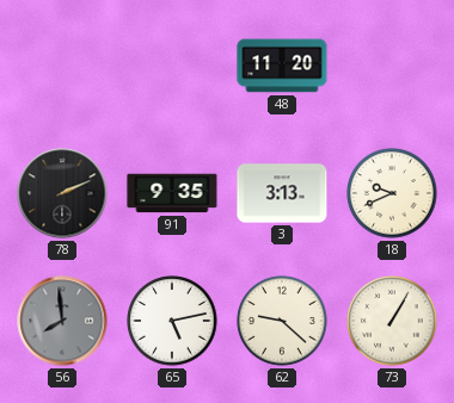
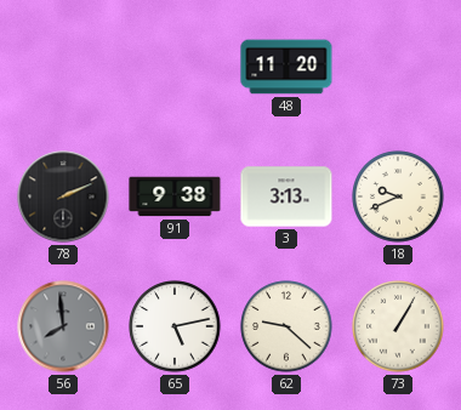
91: 9:35 -> 9:38 (175, 197)
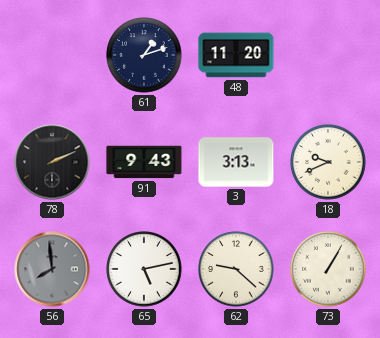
61: none -> 1:12 (144, 55)
91: 9:38 -> 9:43 (144, 162)
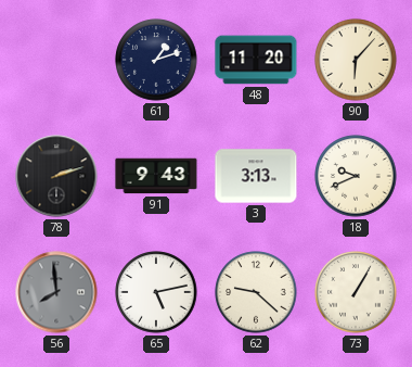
90: none -> 6:07 (356, 60)
78: 2:11 -> 2:12 (56, 176)
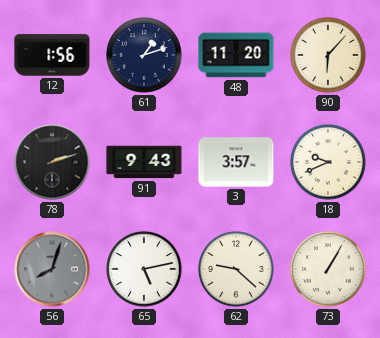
12: none -> 1:56 (52, 55)
3: 3:13 -> 3:57 (236, 162)
56: 7:59 -> 8:03 (52, 269)
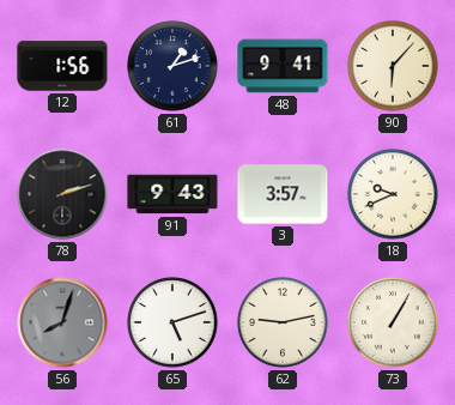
48: 11:20 -> 9:41 (283, 66)
65: 5:13 -> 5:12 (172, 322)
62: 9:22 -> 9:13 (283, 322)
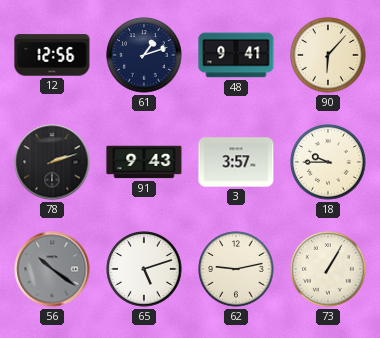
12: 1:56 -> 12:56 (52, 55)
18: 9:41 -> 9:45 (328, 162)
56: 8:03 -> 10:21 (52, 269)
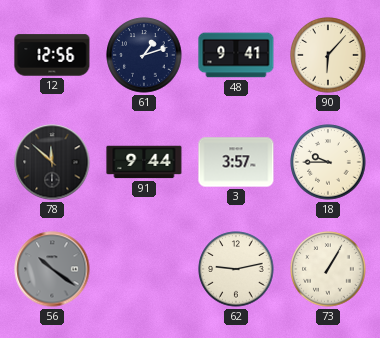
78: 2:12 -> 11:52 (52, 162)
91: 9:43 -> 9:44 (144, 162)
65: 5:12 -> none (144, 269)
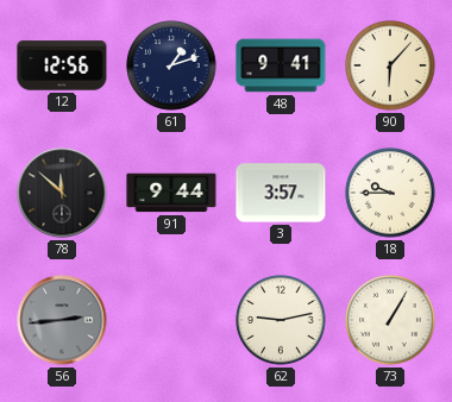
56: 10:21 -> 2:44 (62, 320)
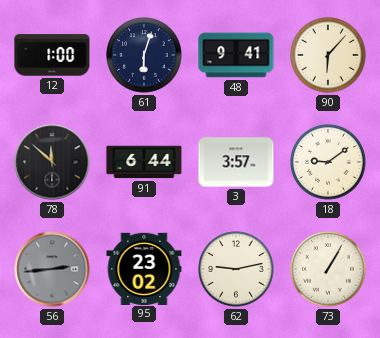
12: 12:56 -> 1:00 (52, 55)
61: 1:12 -> 6:03 (144, 55)
91: 9:44 -> 6:44 (144, 162)
18: 9:45 -> 9:09 (328, 162)
95: none -> 23:02 (144, 268)
